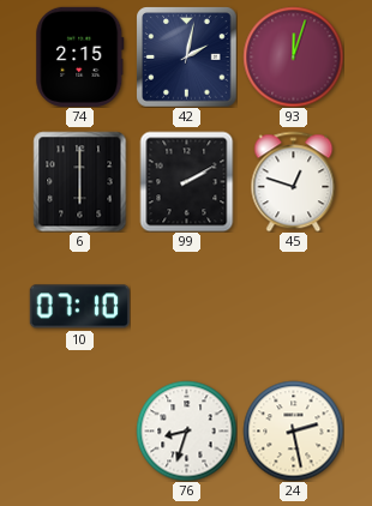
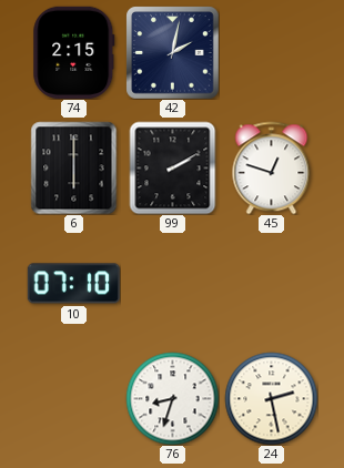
93: 12:03 -> none (293, 56)
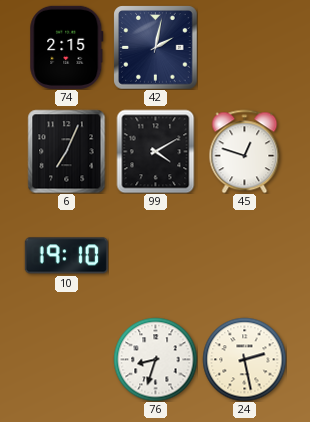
6: 6:00 -> 7:04 (67, 151)
99: 2:10 -> 4:10 (156, 151)
10: 07:10 -> 19:10 (66, 256)
